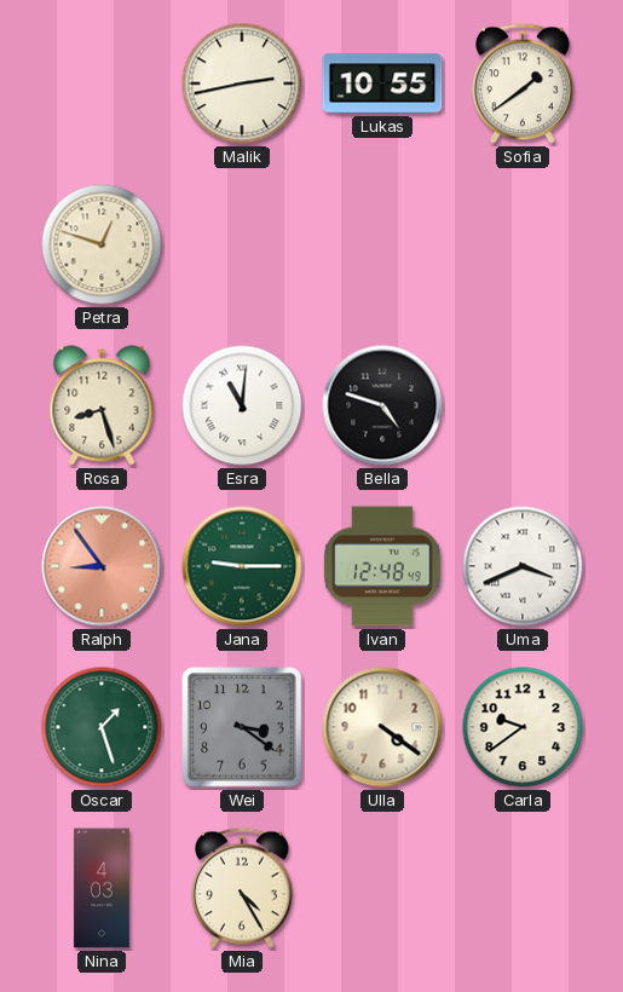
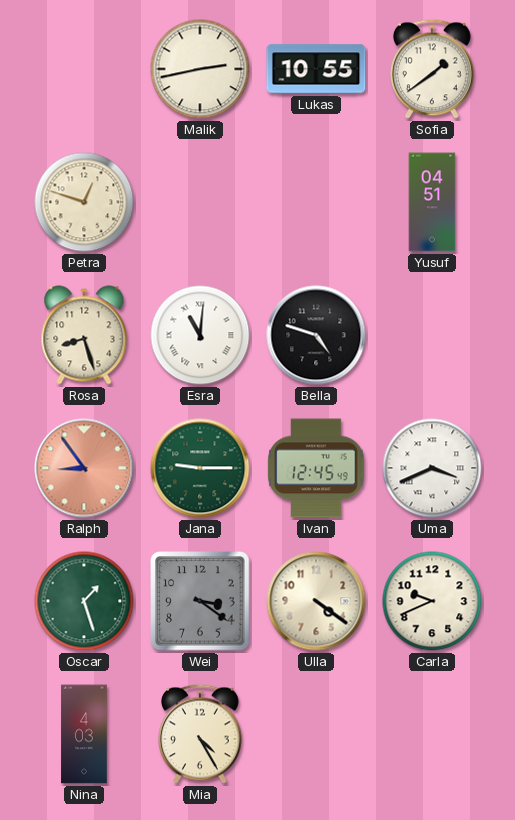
Yusuf: none -> 04:51 (432, 202)
Ivan: 12:48 -> 12:45 (316, 468)
Carla: 9:39 -> 9:41 (432, 601)
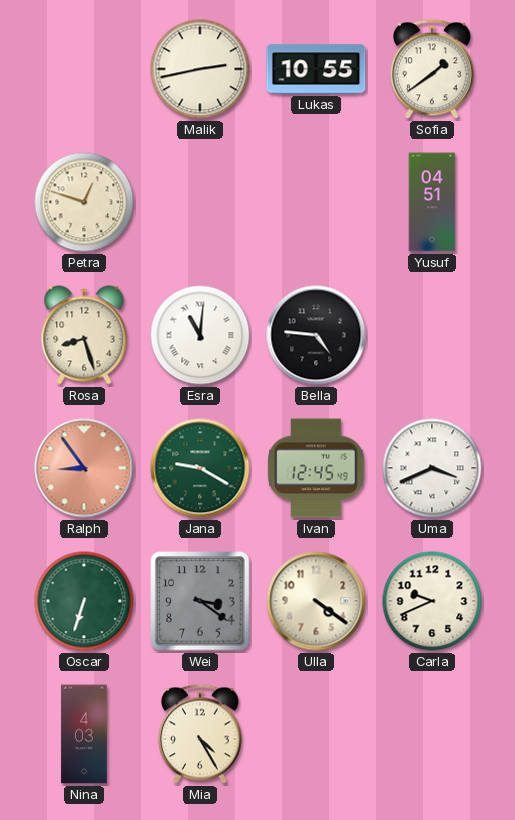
Bella: 4:48 -> 4:46 (316, 335)
Jana: 9:15 -> 9:20 (200, 468)
Oscar: 1:27 -> 6:33 (84, 601)
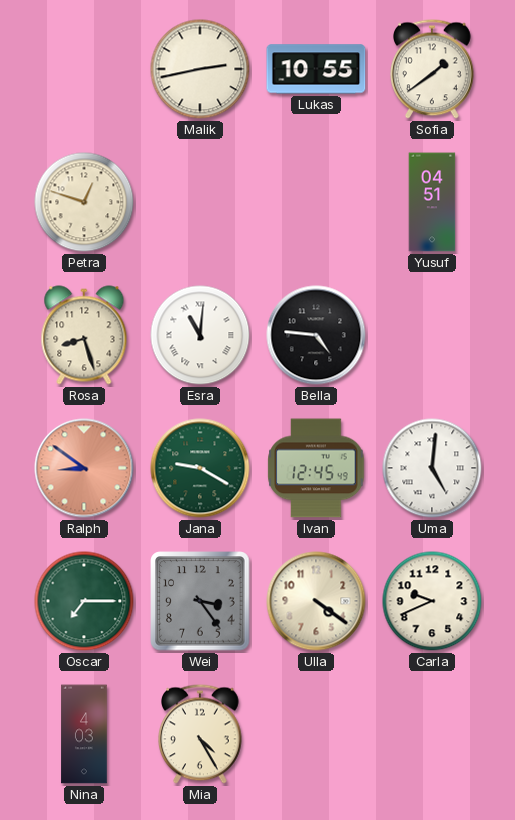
Ralph: 8:54 -> 8:51 (84, 468)
Uma: 3:41 -> 5:01 (432, 468)
Oscar: 6:33 -> 7:15 (84, 601)
Wei: 3:21 -> 3:24 (200, 601)
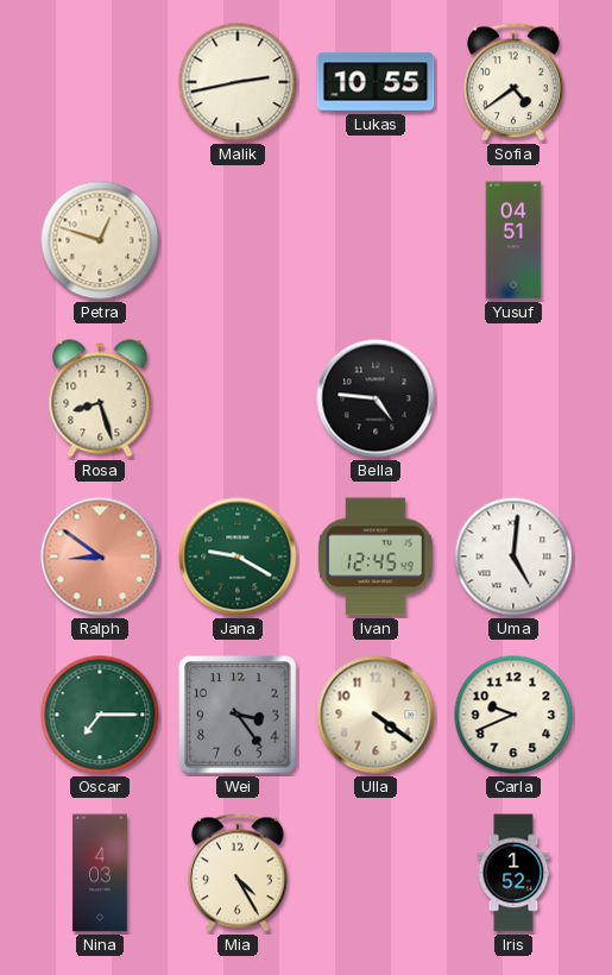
Sofia: 1:39 -> 4:39 (515, 82)
Esra: 11:01 -> none (200, 335)
Iris: none -> 1:52 (513, 873)
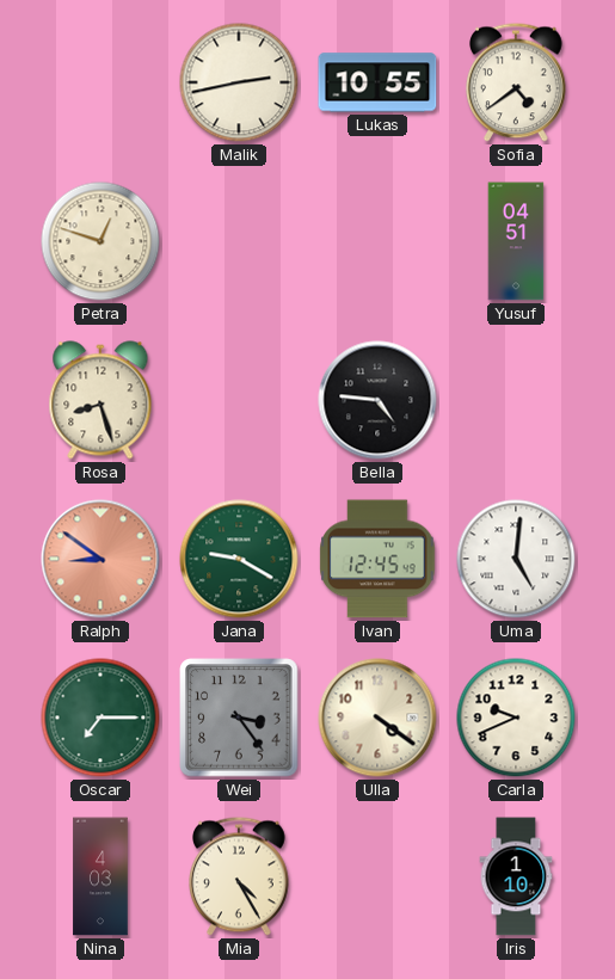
Iris: 1:52 -> 1:10 (516, 876)
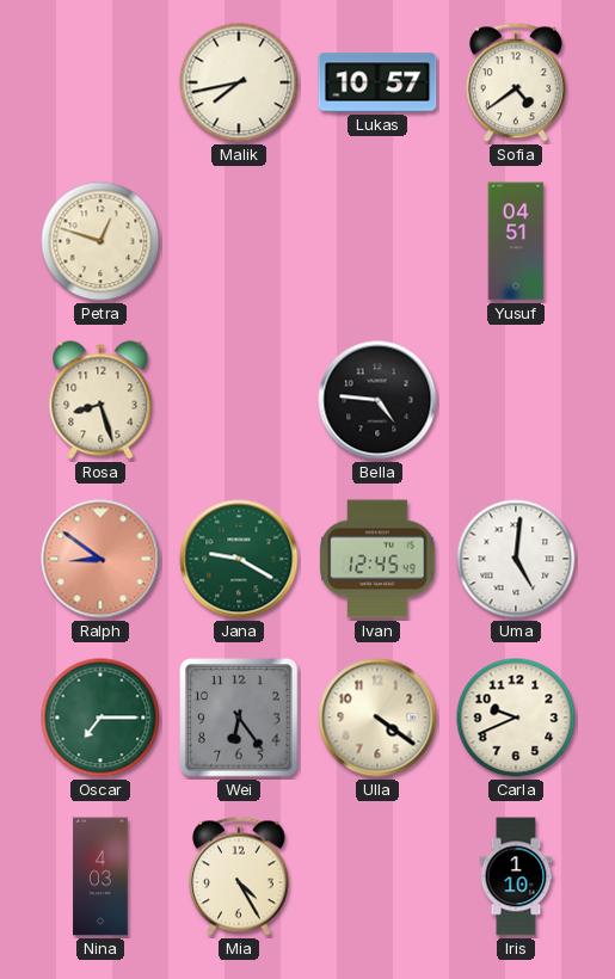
Malik: 2:43 -> 7:43 (239, 82)
Lukas: 10:55 -> 10:57 (377, 82)
Wei: 3:24 -> 6:24 (239, 718)
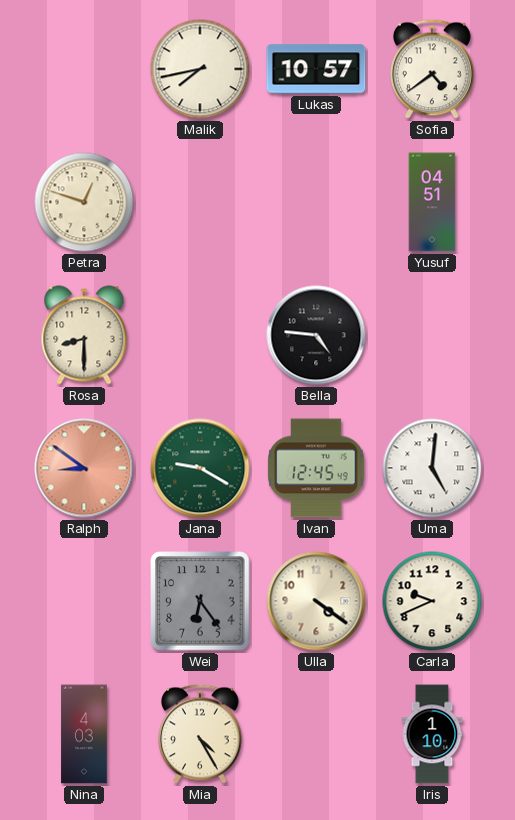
Rosa: 8:27 -> 8:30 (84, 335)
Oscar: 7:15 -> none (100, 718)
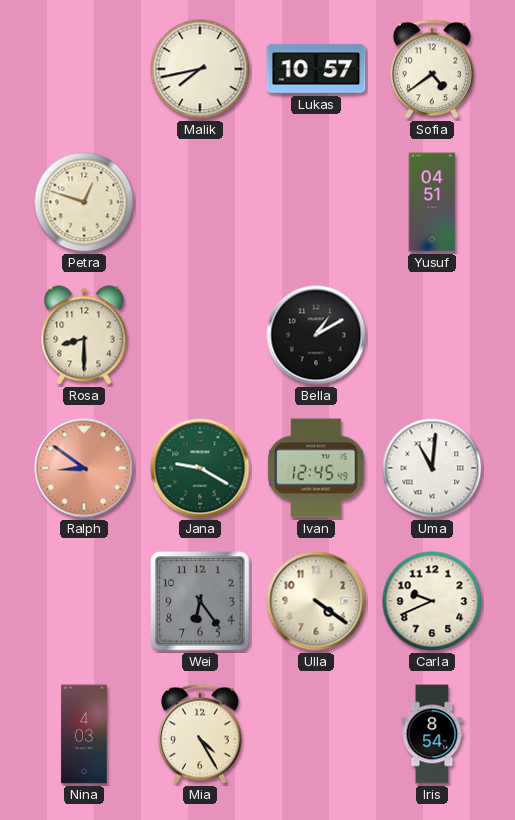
Bella: 4:46 -> 1:10 (316, 335)
Uma: 5:01 -> 11:01 (432, 468)
Iris: 1:10 -> 8:54 (432, 734)
